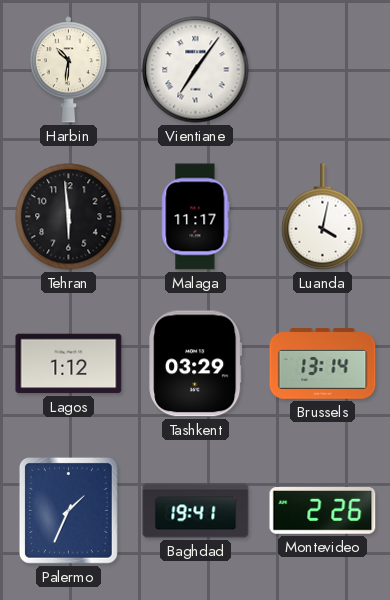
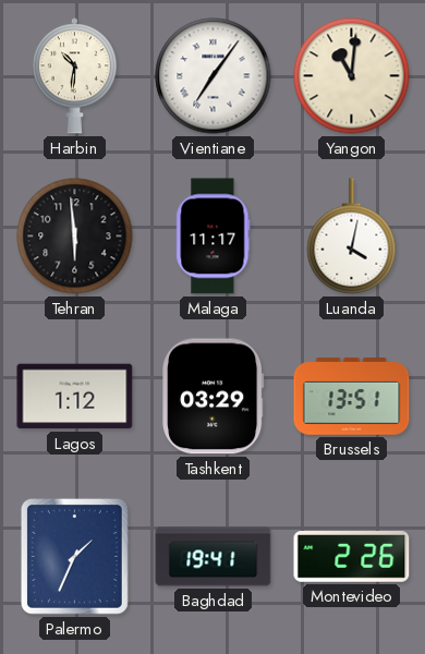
Yangon: none -> 11:01 (352, 76)
Brussels: 13:14 -> 13:51 (352, 397)
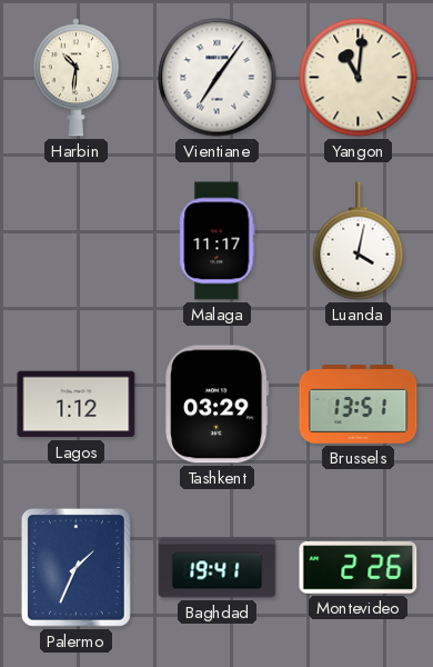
Tehran: 5:59 -> none (75, 237)
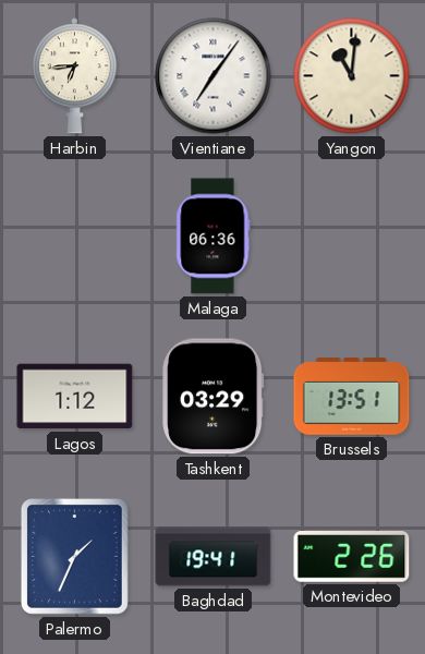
Harbin: 10:31 -> 6:44 (74, 76)
Malaga: 11:17 -> 06:36 (214, 237)
Luanda: 4:02 -> none (359, 241)
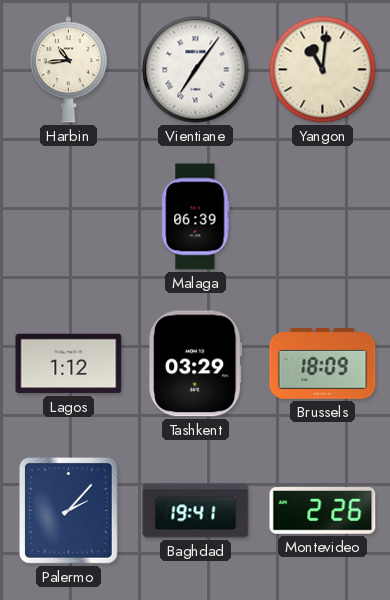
Harbin: 6:44 -> 10:44 (68, 70)
Malaga: 06:36 -> 06:39 (196, 217)
Brussels: 13:51 -> 18:09 (323, 364)
Palermo: 1:34 -> 2:07 (68, 510)
